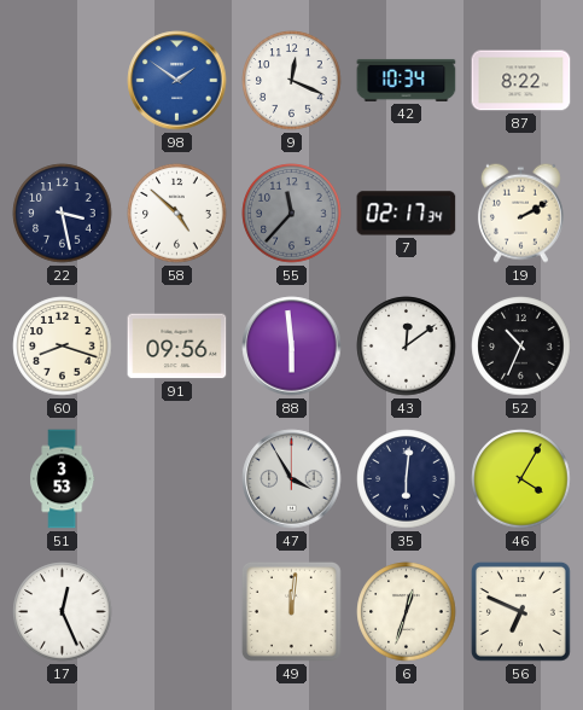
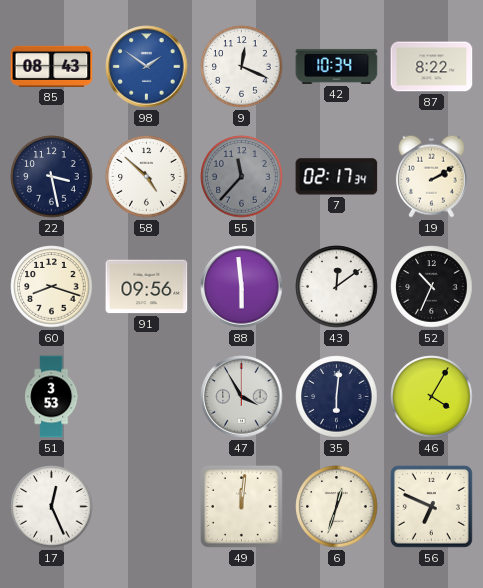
85: none -> 08:43 (52, 66)
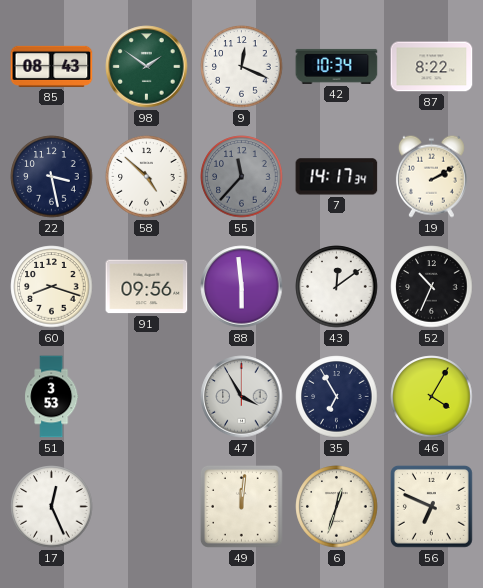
98 dial: blue -> green (147, 67)
7: 02:17 -> 14:17 (337, 177)
35: 6:01 -> 6:55 (337, 397)
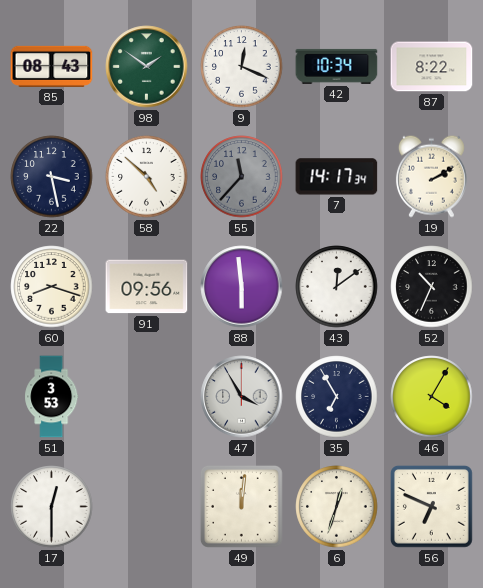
17: 12:26 -> 12:30 (52, 507)
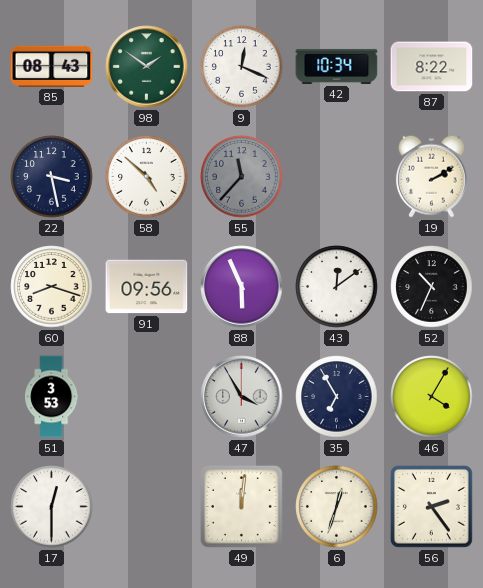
7: 14:17 -> none (337, 177)
88: 5:59 -> 5:56 (242, 287)
56: 6:49 -> 2:24 (431, 506)
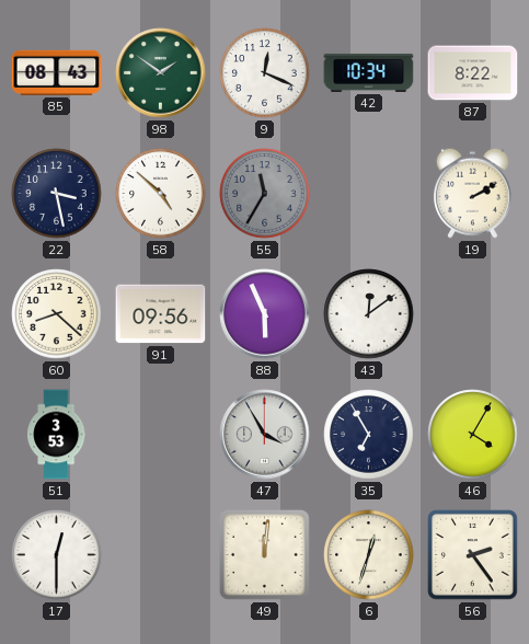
55: 11:37 -> 11:35 (265, 194)
60: 8:18 -> 8:22 (57, 314)
52: 10:34 -> none (432, 287)
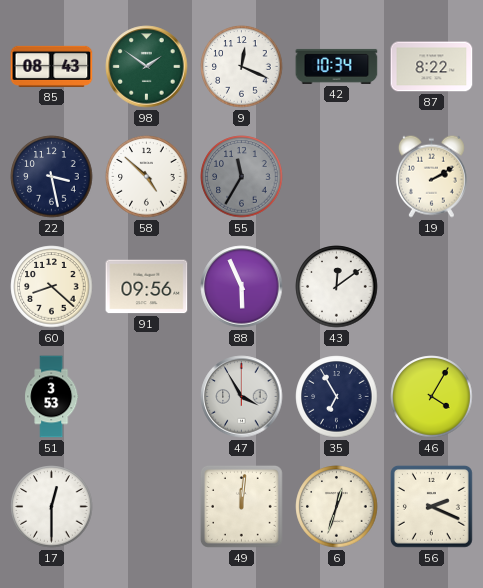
56: 2:24 -> 2:19 (431, 506)
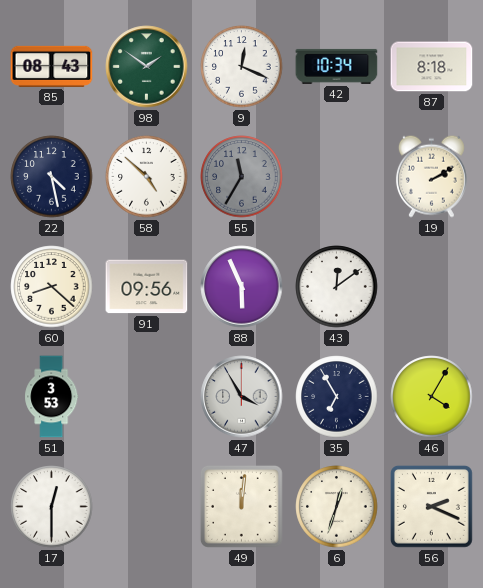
87: 8:22 -> 8:18 (432, 67)
22: 3:28 -> 4:28 (52, 177)
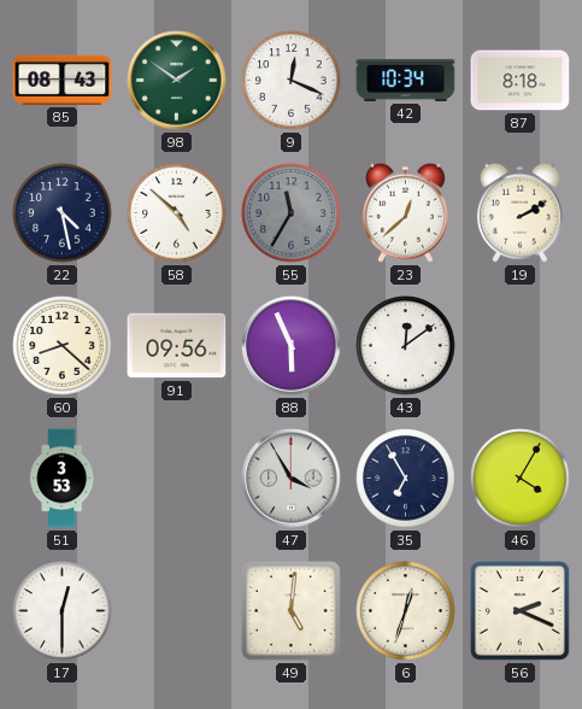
23: none -> 12:38 (405, 212)
49: 12:01 -> 5:01 (290, 610)
